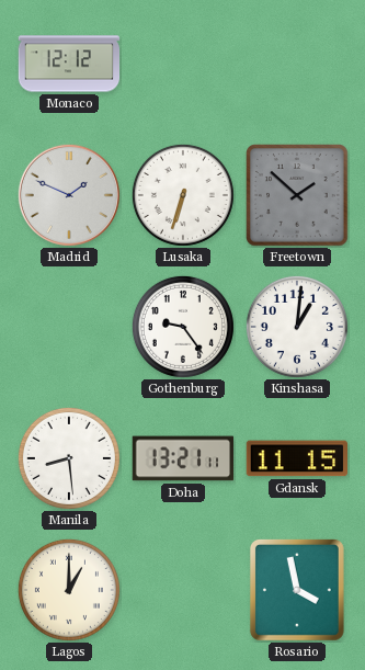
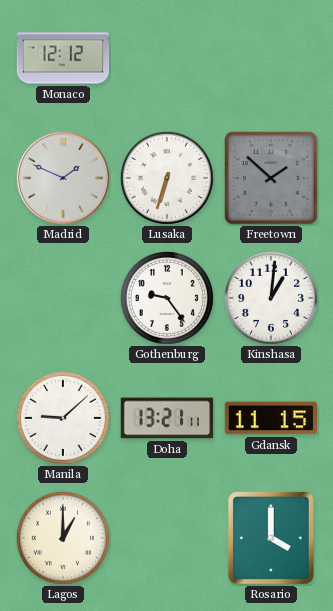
Manila: 8:29 -> 9:08 (63, 418)
Rosario: 3:58 -> 4:00 (271, 539)
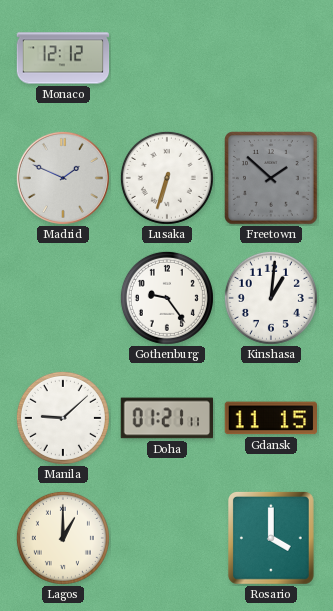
Doha: 13:21 -> 01:21 (166, 418)
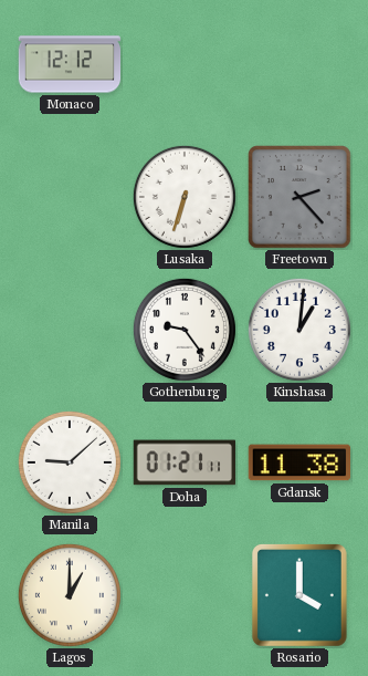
Madrid: 1:49 -> none (63, 178)
Freetown: 1:52 -> 2:23 (299, 197)
Gdansk: 11:15 -> 11:38 (298, 462)
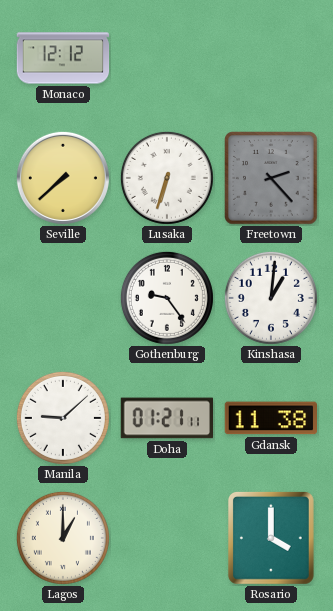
Seville: none -> 7:38 (63, 178)
